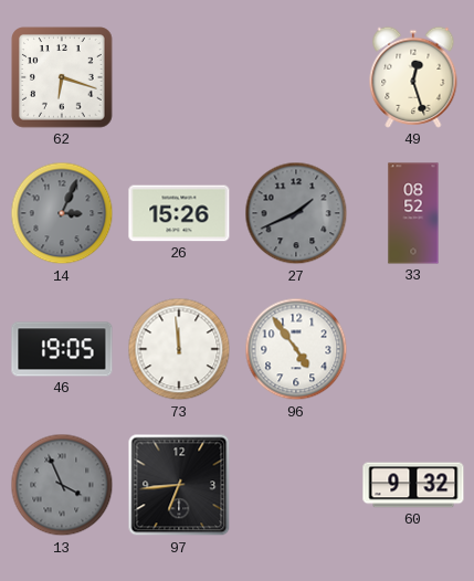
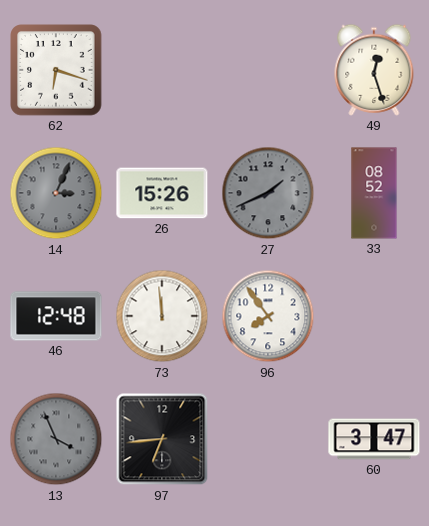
46: 19:05 -> 12:48 (56, 316)
96: 4:54 -> 7:54 (268, 316)
60: 9:32 -> 3:47 (374, 439)
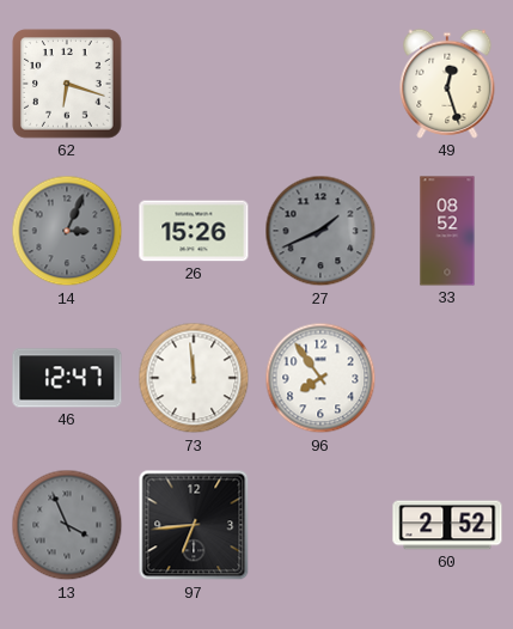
46: 12:48 -> 12:47 (67, 378)
60: 3:47 -> 2:52 (447, 525)
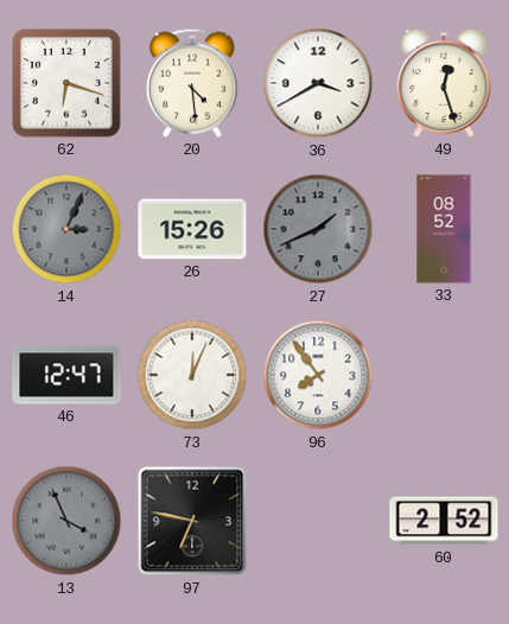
20: none -> 4:29 (192, 83)
36: none -> 3:40 (318, 83)
73: 11:59 -> 12:04 (192, 375)
97: 6:44 -> 6:47 (192, 521)
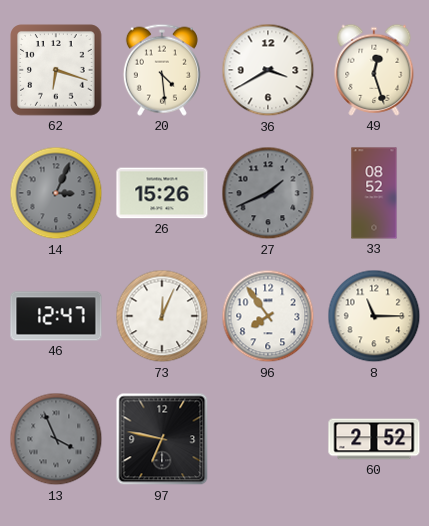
8: none -> 11:15 (374, 316)
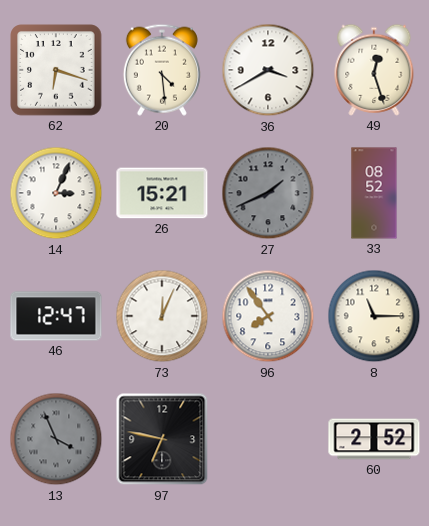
14 dial: grey -> white (56, 193)
26: 15:26 -> 15:21 (162, 193)
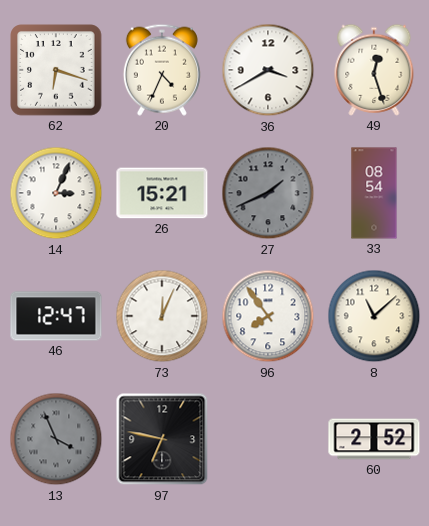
20: 4:29 -> 4:34 (162, 70)
33: 08:52 -> 08:54 (374, 193)
8: 11:15 -> 11:08 (374, 316)
